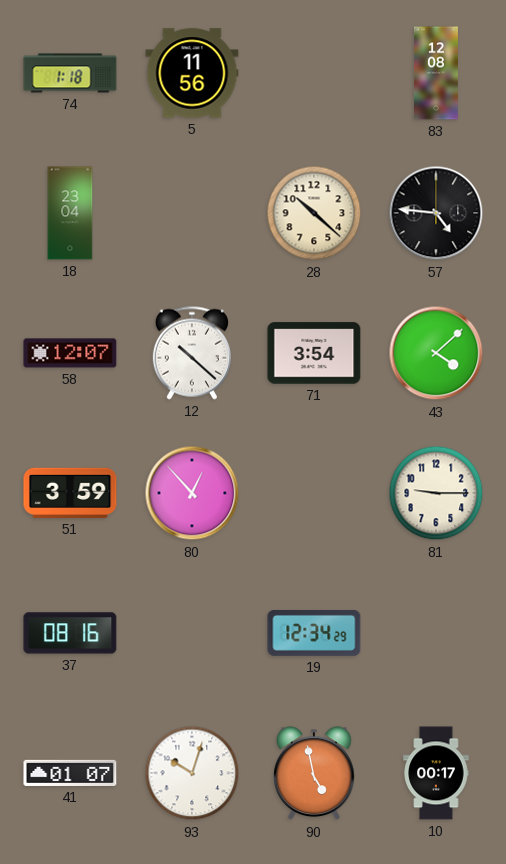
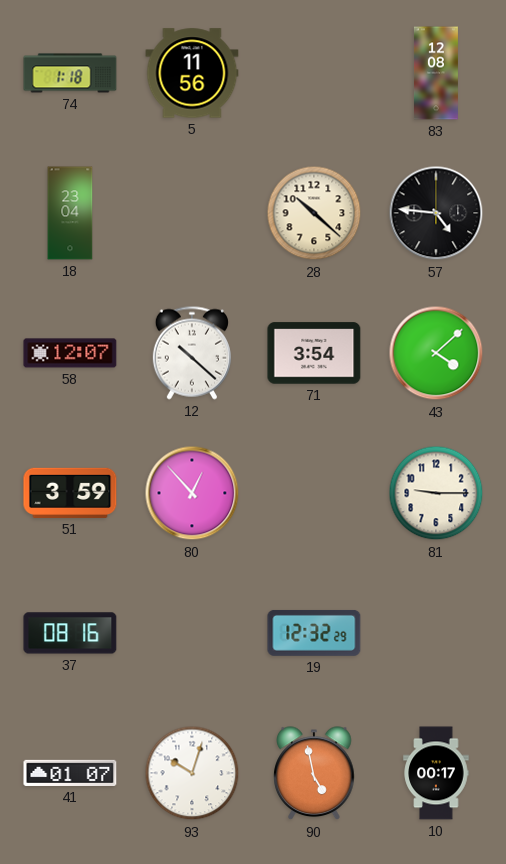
19: 12:34 -> 12:32 (314, 633)
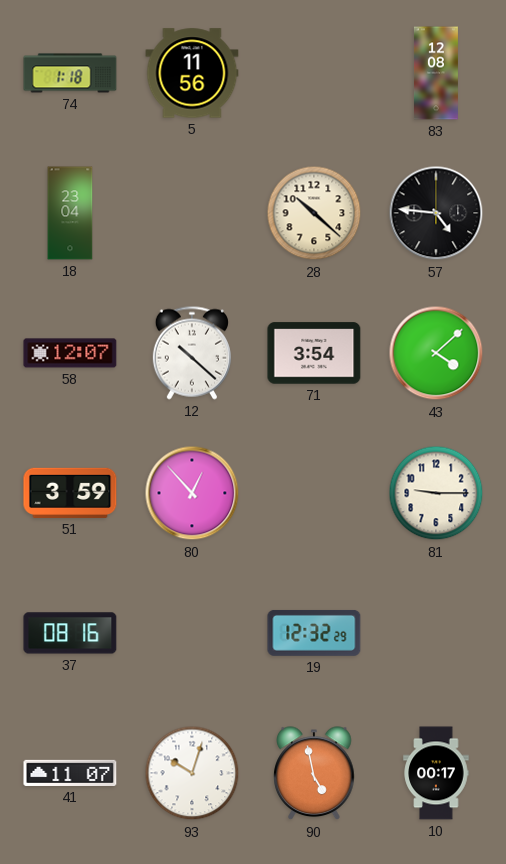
41: 01:07 -> 11:07 (70, 773)
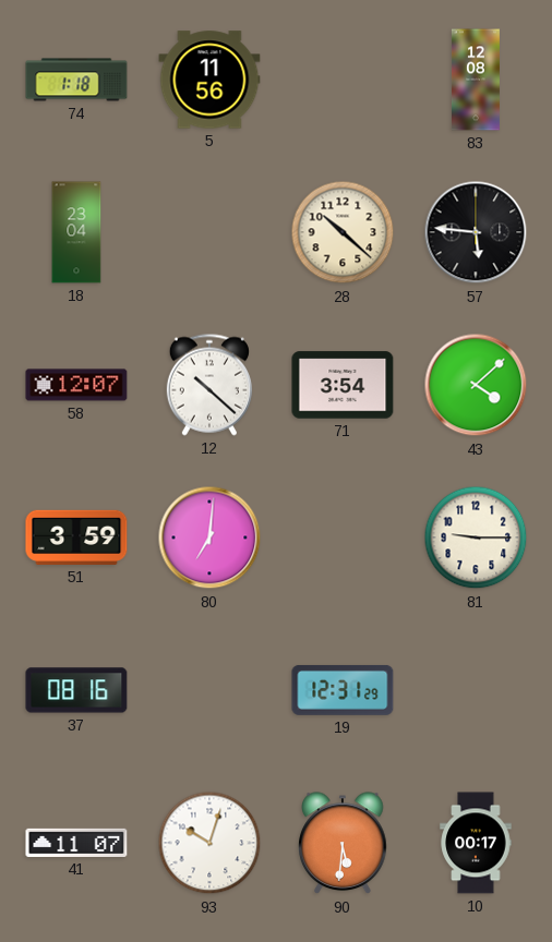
57: 4:46 -> 5:46 (476, 232)
80: 12:53 -> 7:01 (209, 538)
19: 12:32 -> 12:31 (343, 690)
90: 4:58 -> 5:31 (343, 844)
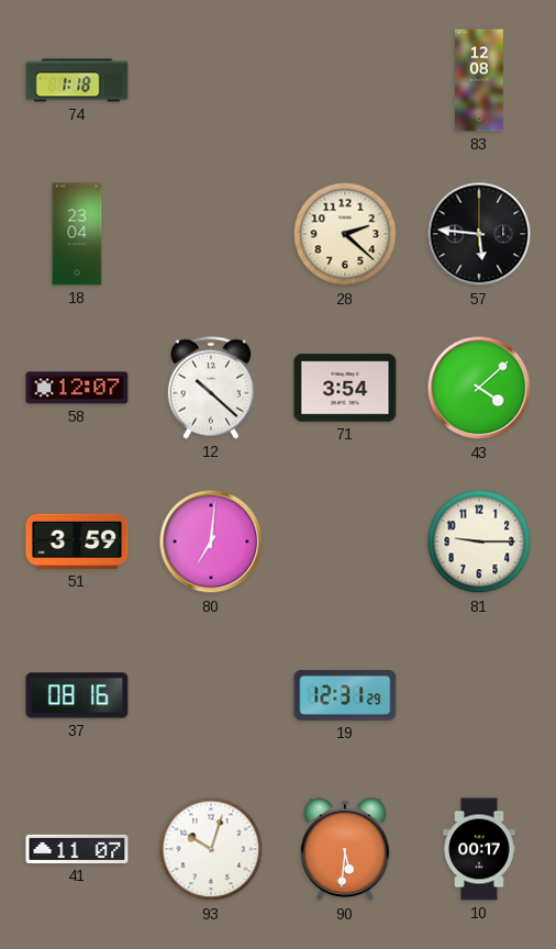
5: 11:56 -> none (209, 80)
28: 10:22 -> 2:22 (345, 234)
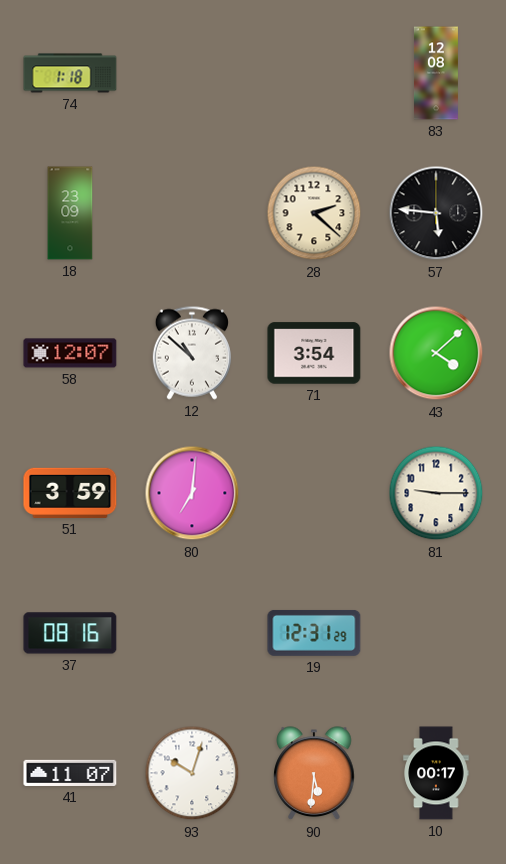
18: 23:04 -> 23:09 (70, 213)
12: 10:22 -> 10:52 (192, 353)
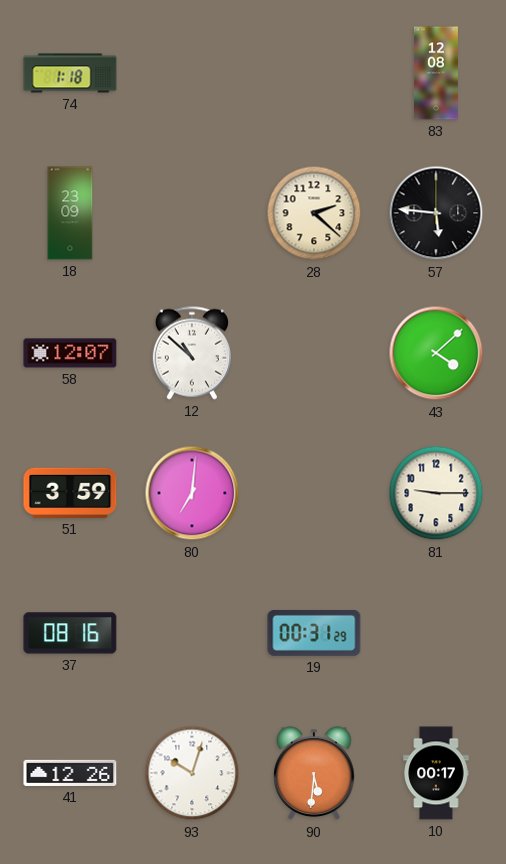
71: 3:54 -> none (314, 353)
19: 12:31 -> 00:31 (314, 633)
41: 11:07 -> 12:26 (70, 773)
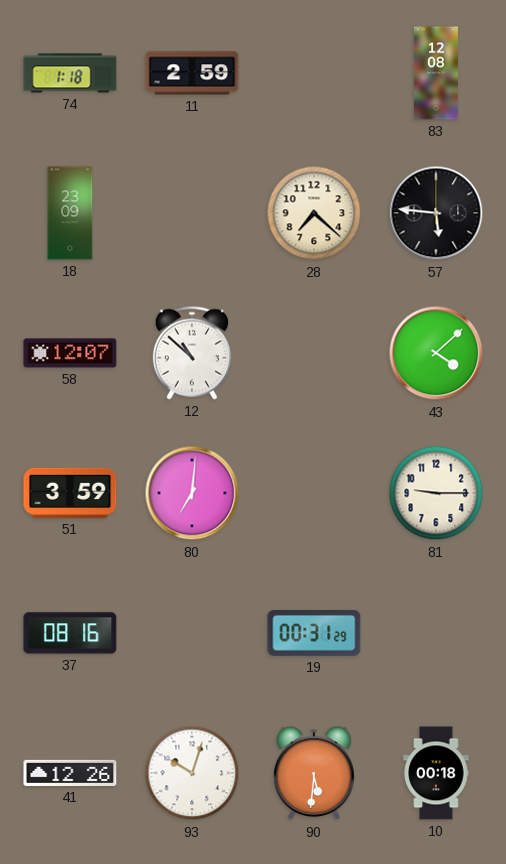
11: none -> 2:59 (192, 73)
28: 2:22 -> 7:22 (314, 213)
10: 00:17 -> 00:18 (436, 773)
